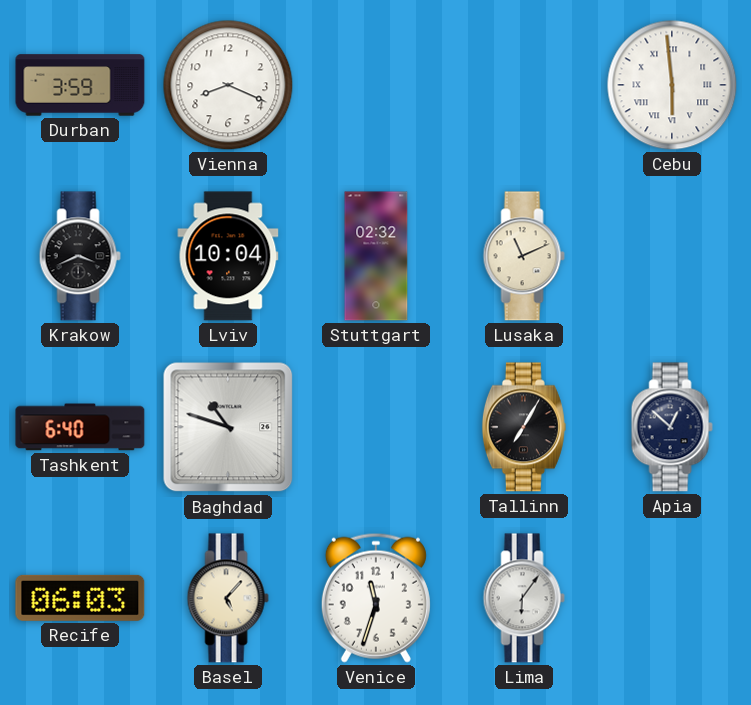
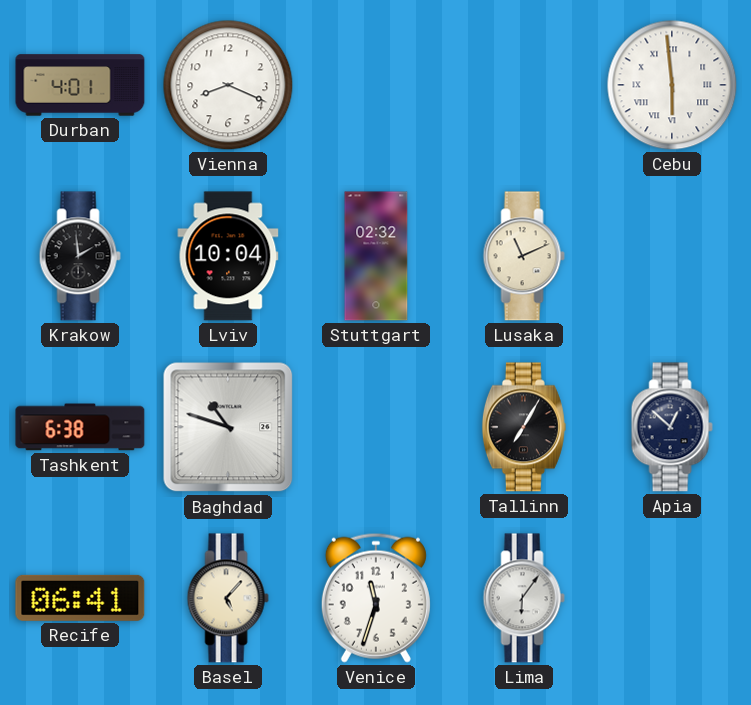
Durban: 3:59 -> 4:01 (80, 85)
Krakow: 3:41 -> 1:59 (80, 256)
Tashkent: 6:40 -> 6:38 (80, 427)
Recife: 06:03 -> 06:41 (80, 598)
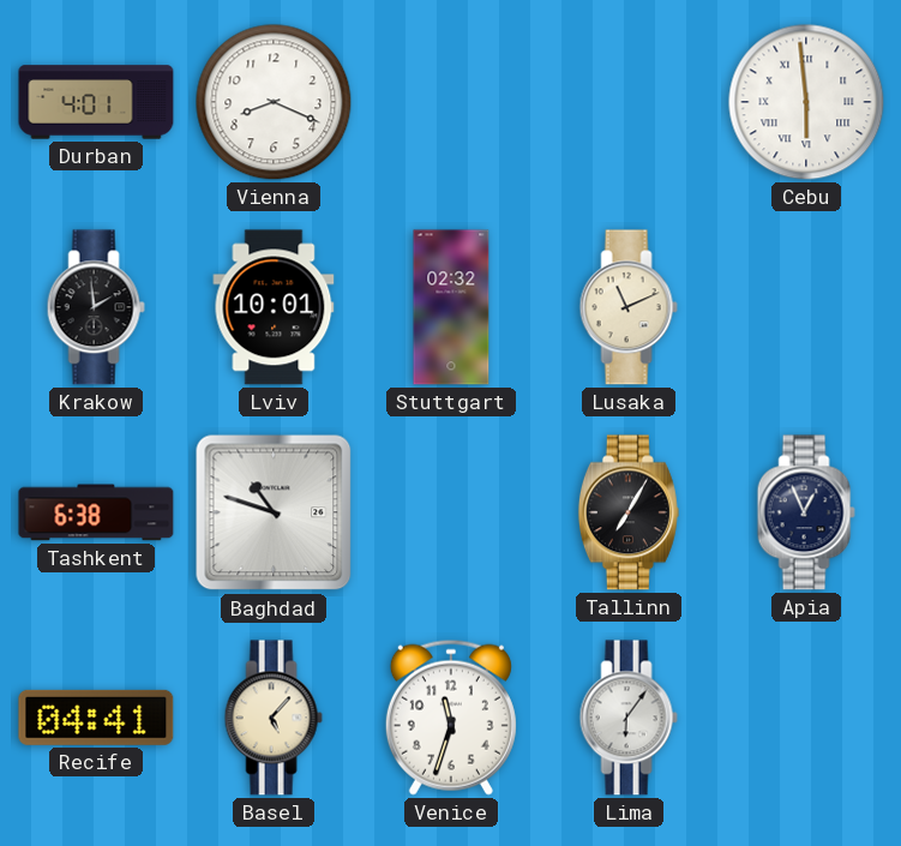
Lviv: 10:04 -> 10:01 (274, 307)
Apia: 12:52 -> 12:56 (806, 512)
Recife: 06:41 -> 04:41 (96, 718)
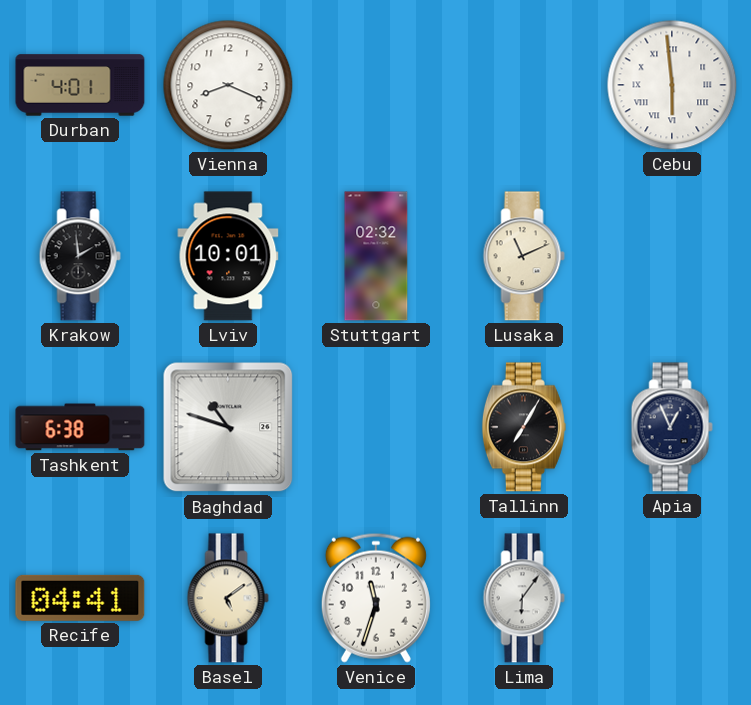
Basel: 5:07 -> 5:09 (228, 598)
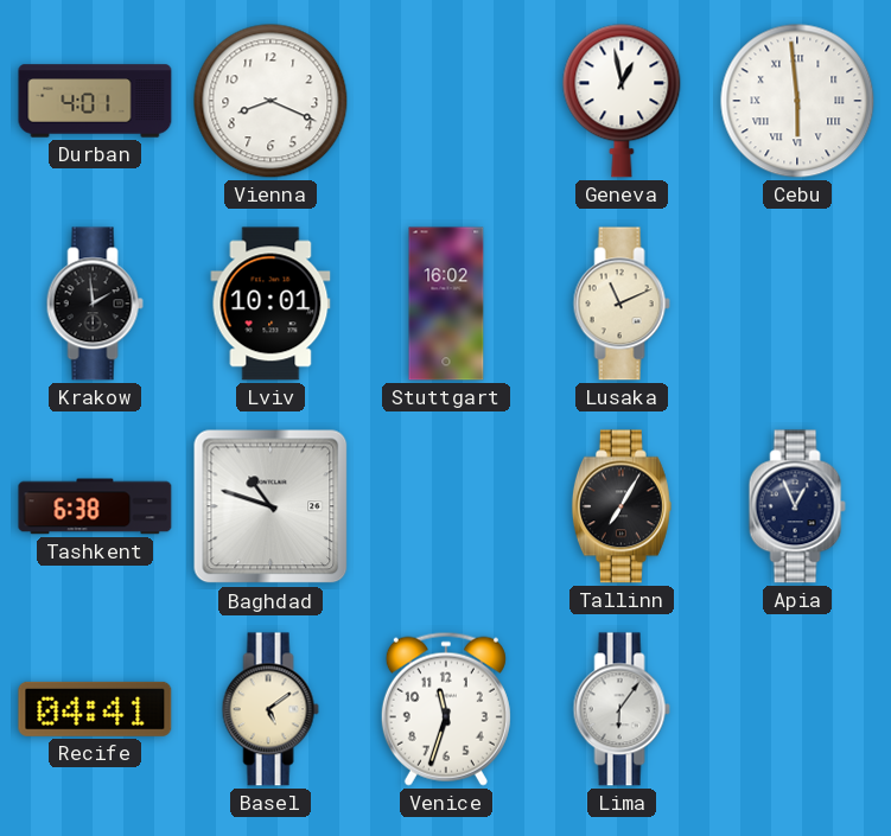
Geneva: none -> 12:58 (622, 101)
Stuttgart: 02:32 -> 16:02 (446, 304)
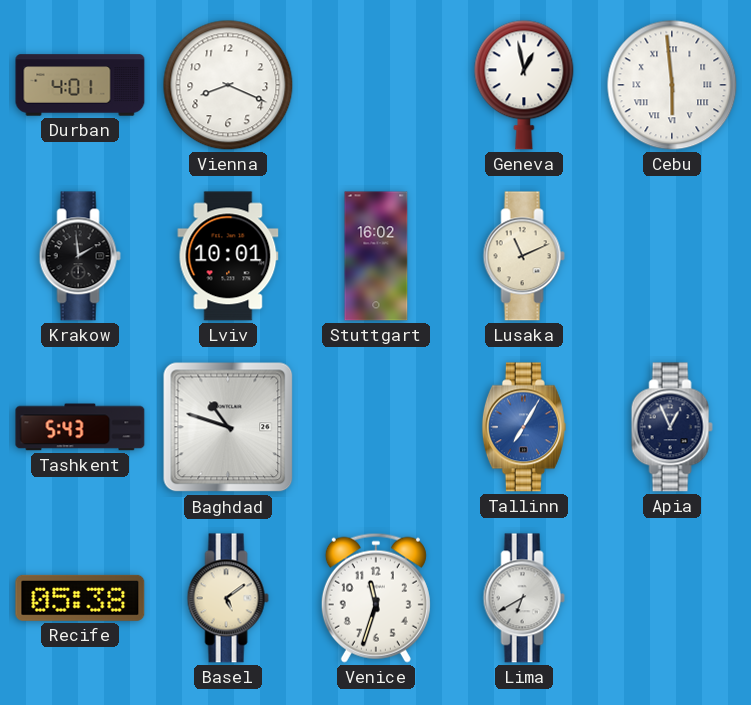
Tashkent: 6:38 -> 5:43 (80, 427)
Tallinn dial: black -> blue (524, 427)
Recife: 04:41 -> 05:38 (80, 598)
Lima: 6:06 -> 6:40 (524, 598)
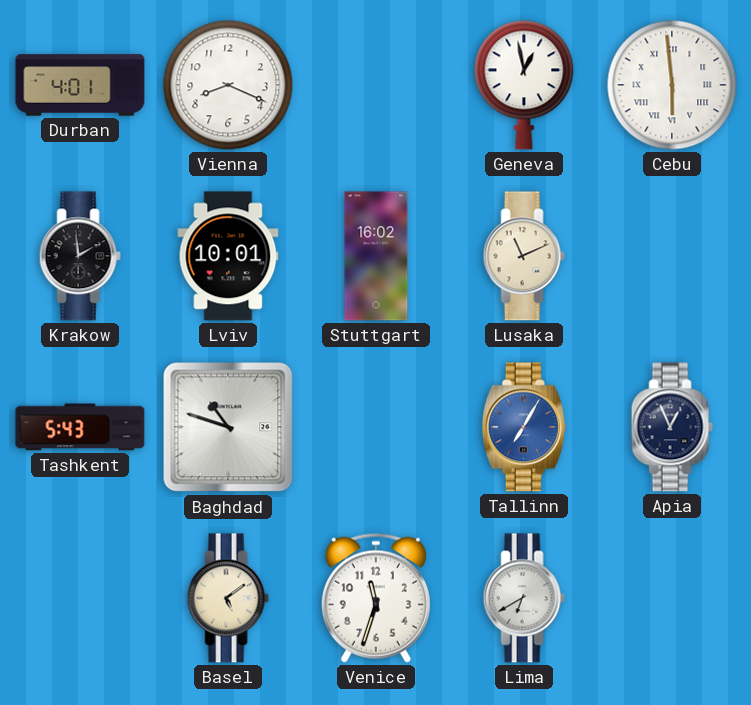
Recife: 05:38 -> none (80, 598)
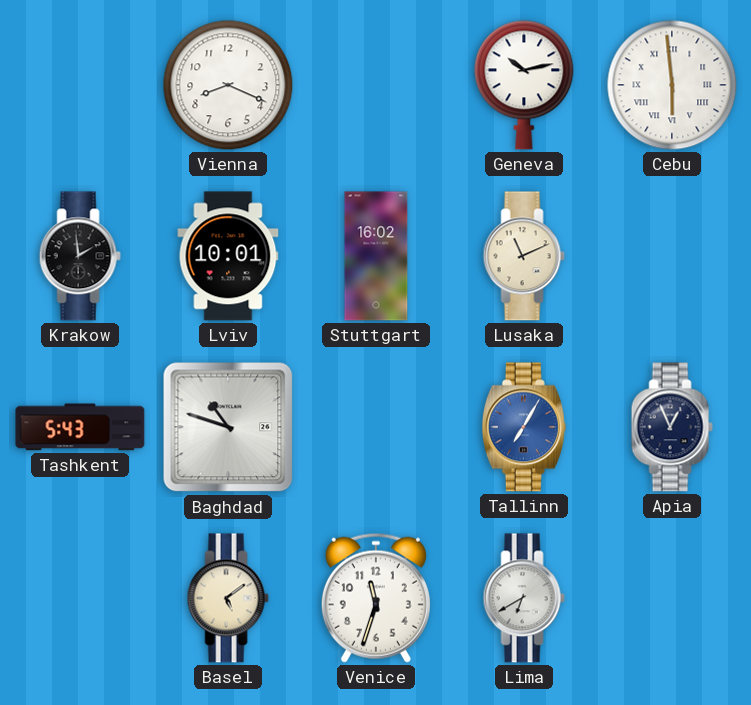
Durban: 4:01 -> none (80, 85)
Geneva: 12:58 -> 10:13 (524, 85)
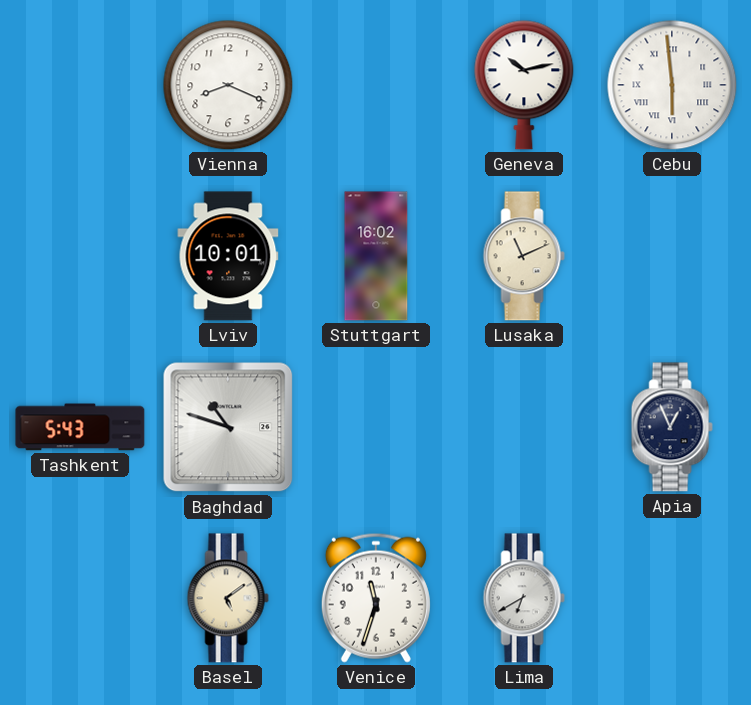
Krakow: 1:59 -> none (80, 256)
Tallinn: 7:05 -> none (524, 427)
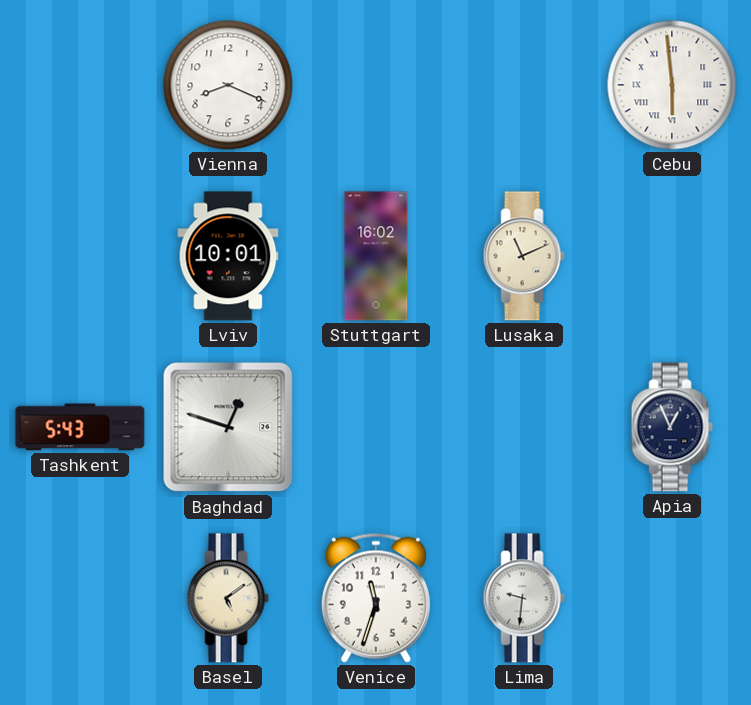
Geneva: 10:13 -> none (524, 85)
Baghdad: 10:48 -> 12:48 (228, 427)
Lima: 6:40 -> 9:31 (524, 598)
